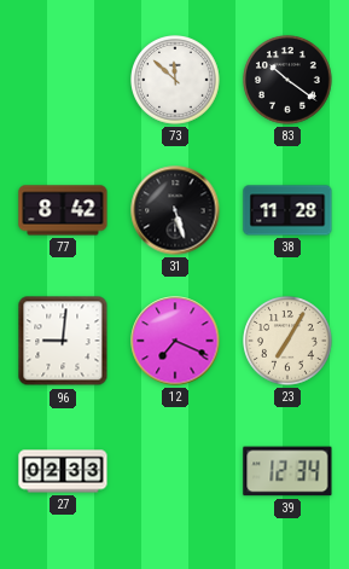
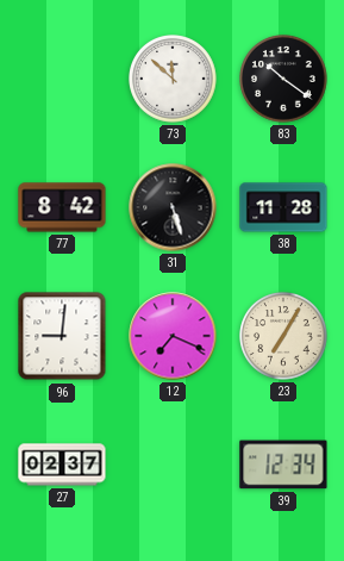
27: 02:33 -> 02:37 (62, 465)
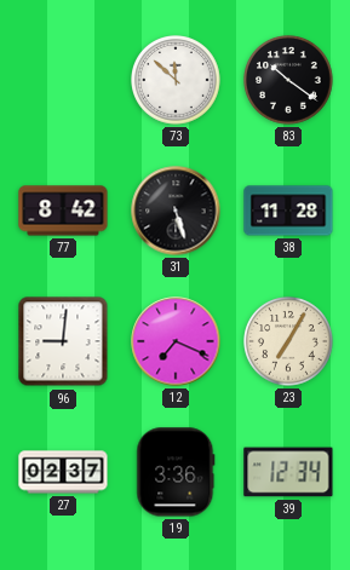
19: none -> 3:36 (176, 472)
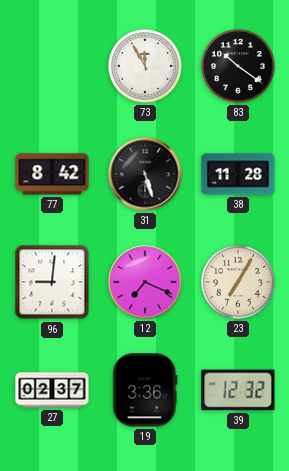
73: 11:52 -> 11:55 (146, 67)
39: 12:34 -> 12:32 (238, 390)
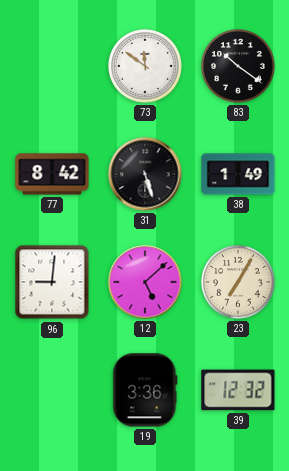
73: 11:55 -> 11:51 (146, 67)
38: 11:28 -> 1:49 (238, 174)
12: 7:19 -> 5:08 (145, 282)
27: 02:37 -> none (52, 390)
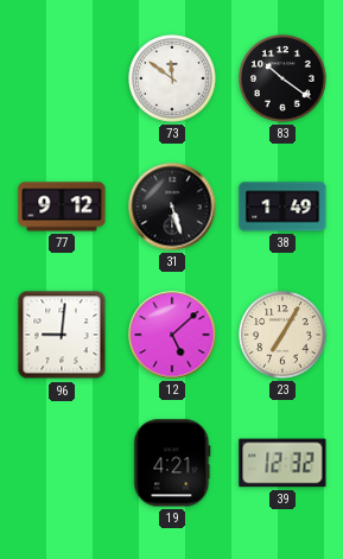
77: 8:42 -> 9:12 (62, 207)
19: 3:36 -> 4:21 (172, 463)
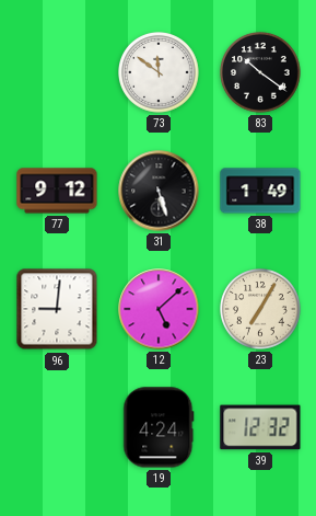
19: 4:21 -> 4:24 (159, 427)
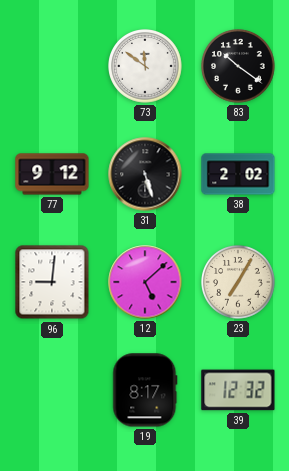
38: 1:49 -> 2:02 (238, 174)
19: 4:24 -> 8:17 (145, 390)
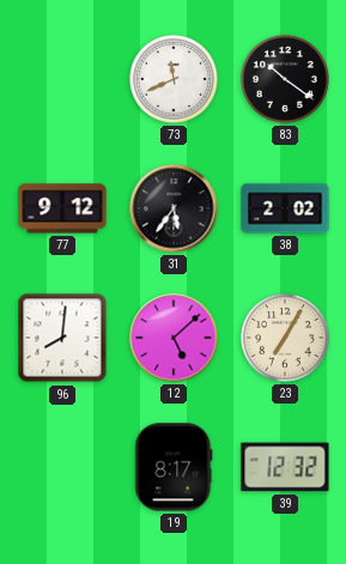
73: 11:51 -> 11:41 (175, 80)
31: 5:27 -> 5:36 (174, 208)
96: 9:01 -> 8:01 (62, 338)
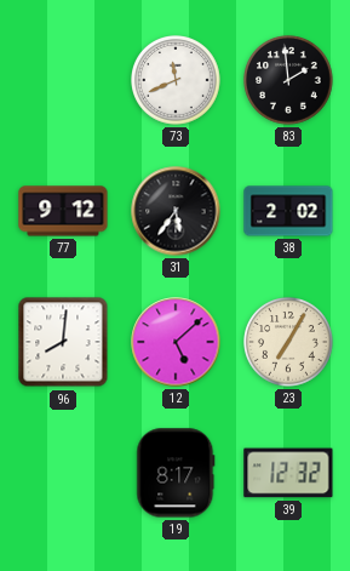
83: 10:21 -> 1:59 (289, 81)
